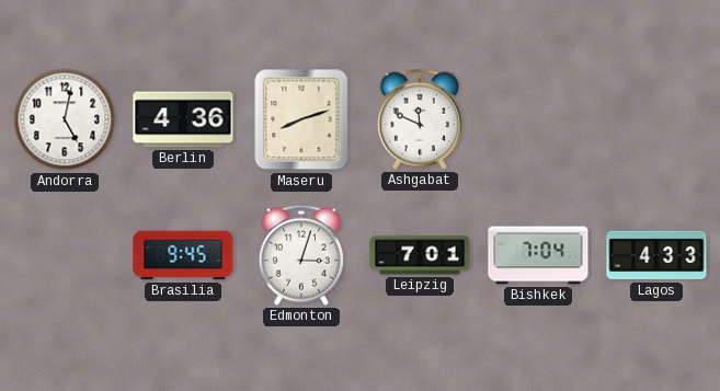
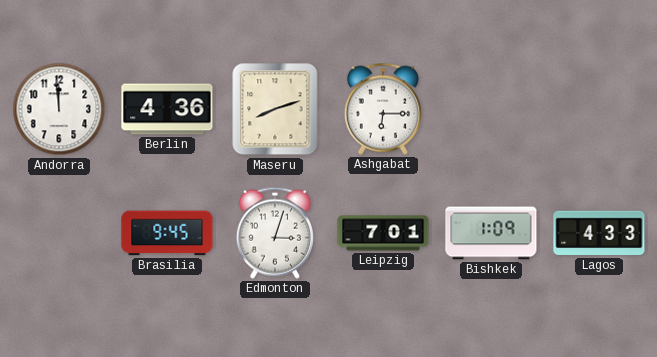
Andorra: 5:02 -> 11:59 (59, 109)
Ashgabat: 11:49 -> 6:15 (383, 109)
Bishkek: 7:04 -> 1:09 (491, 233)
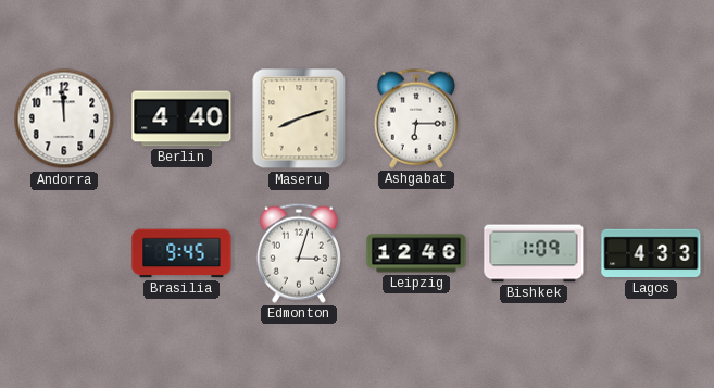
Berlin: 4:36 -> 4:40 (181, 118)
Leipzig: 7:01 -> 12:46 (416, 253)
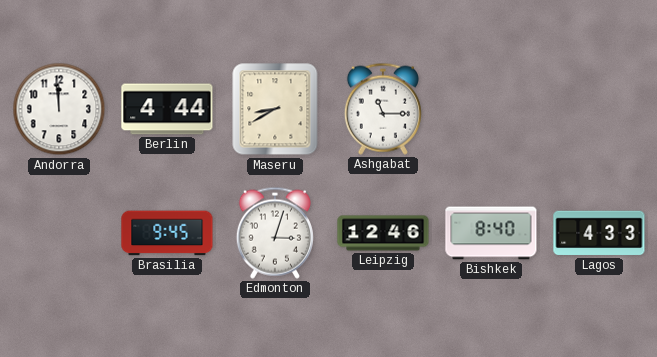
Berlin: 4:40 -> 4:44 (167, 109)
Maseru: 8:12 -> 8:40 (275, 109)
Ashgabat: 6:15 -> 11:15 (383, 109)
Bishkek: 1:09 -> 8:40 (491, 233)
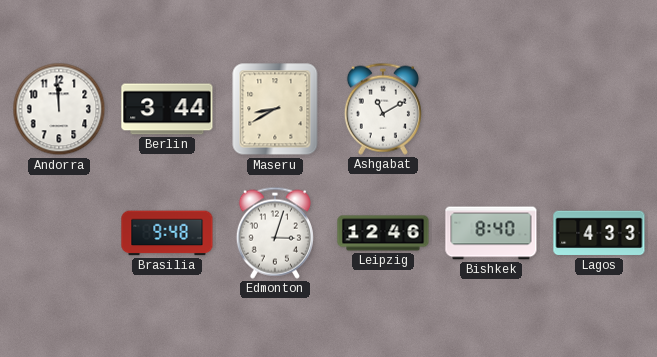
Berlin: 4:44 -> 3:44 (167, 109)
Ashgabat: 11:15 -> 11:10 (383, 109)
Brasilia: 9:45 -> 9:48 (167, 233)
